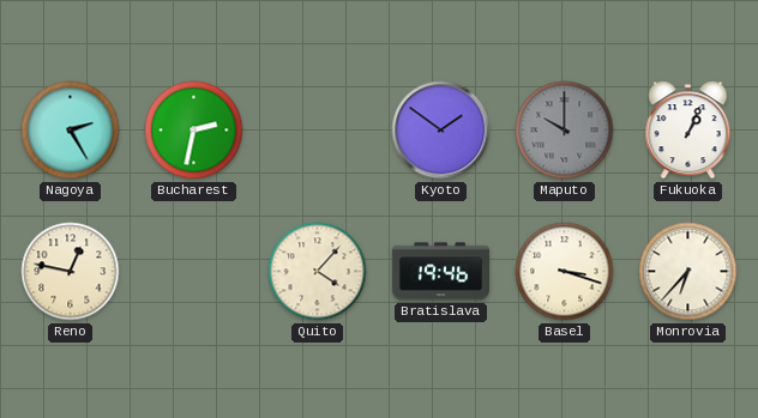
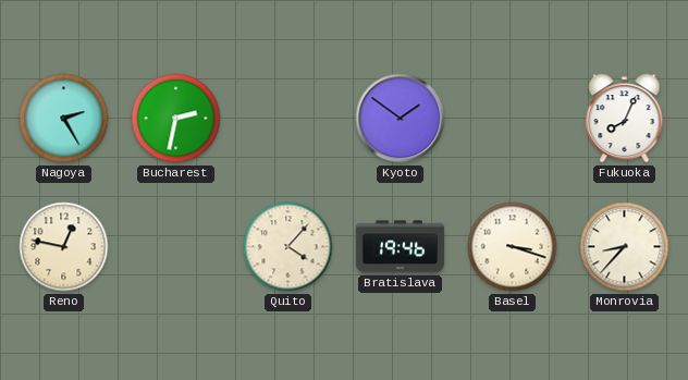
Maputo: 10:00 -> none (565, 131)
Fukuoka: 1:04 -> 8:04 (625, 119)
Monrovia: 6:37 -> 8:37 (625, 247)
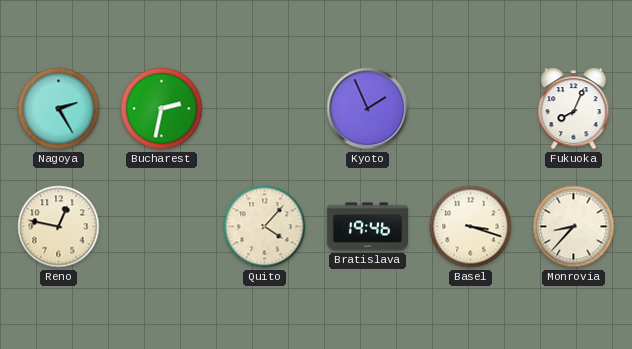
Kyoto: 1:51 -> 1:56 (368, 109)
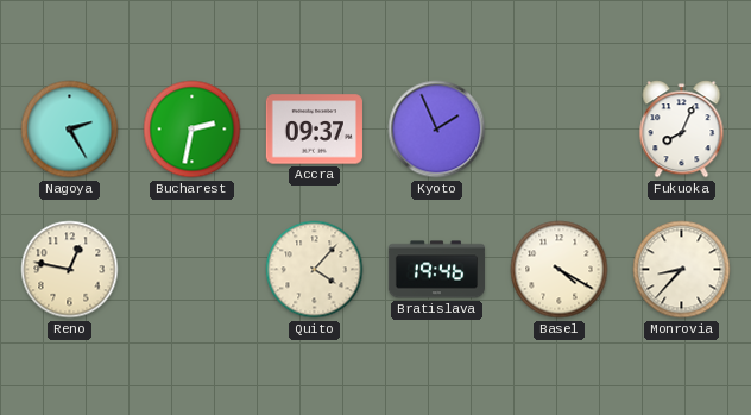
Accra: none -> 09:37 (314, 130)
Basel: 3:18 -> 4:20 (560, 270)
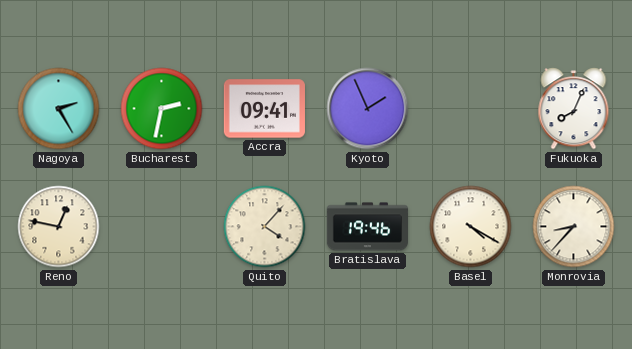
Accra: 09:37 -> 09:41 (264, 109)
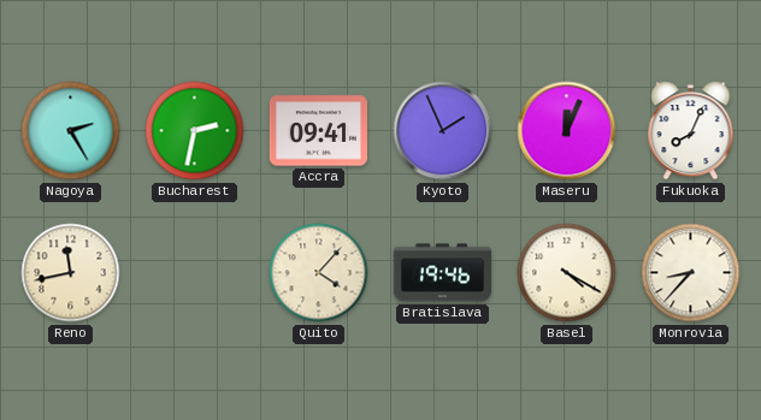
Maseru: none -> 12:04 (567, 131)
Reno: 12:47 -> 11:43 (71, 273)
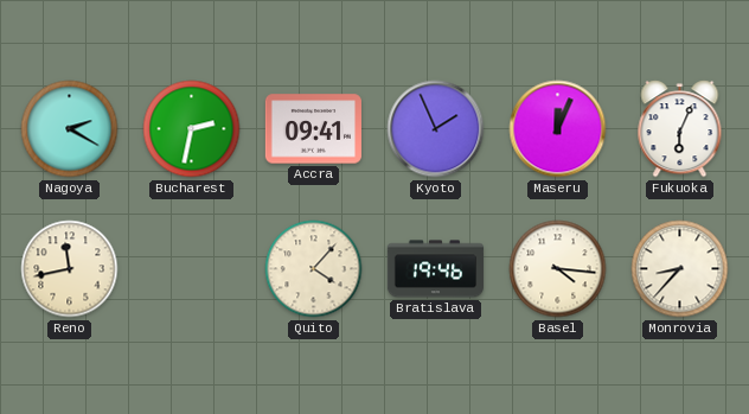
Nagoya: 2:25 -> 2:20 (70, 129)
Fukuoka: 8:04 -> 6:04 (680, 129)
Basel: 4:20 -> 4:16 (558, 269)
